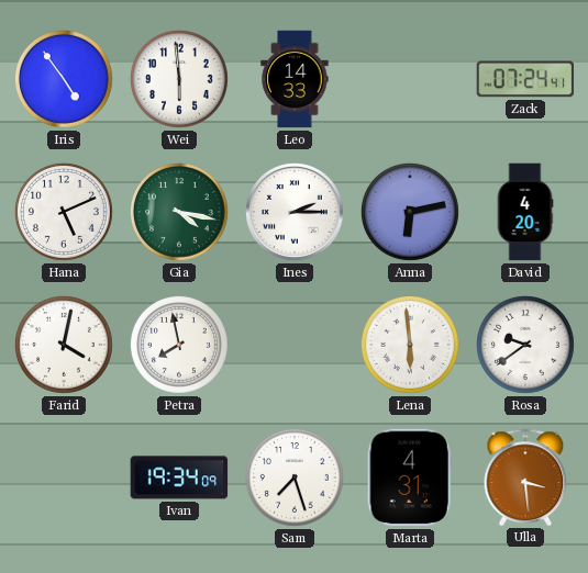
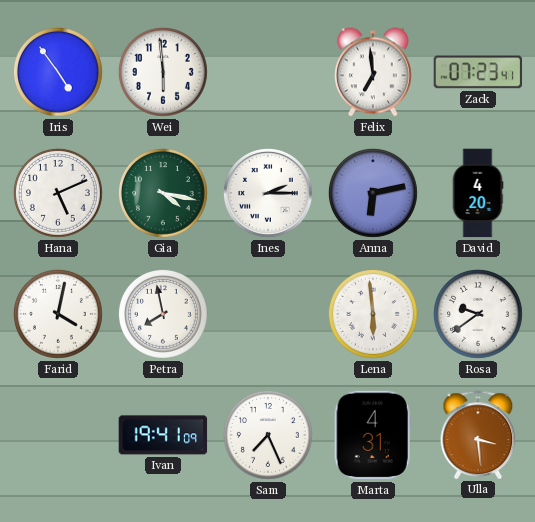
Leo: 14:33 -> none (295, 79)
Felix: none -> 6:59 (374, 72)
Zack: 07:24 -> 07:23 (478, 72)
Ivan: 19:34 -> 19:41 (163, 435)
Sam: 7:27 -> 7:26 (268, 435)
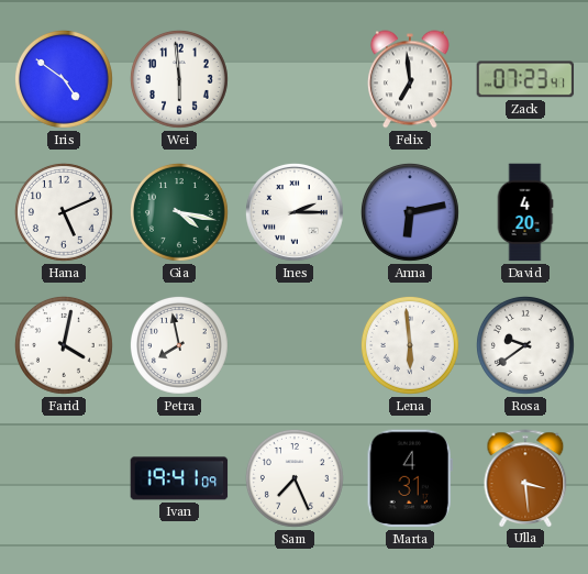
Iris: 4:54 -> 4:51 (64, 79)
